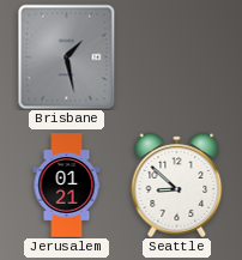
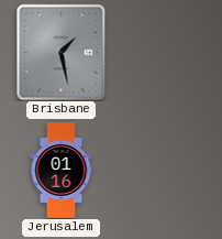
Jerusalem: 01:21 -> 01:16 (62, 171)
Seattle: 8:52 -> none (177, 185)
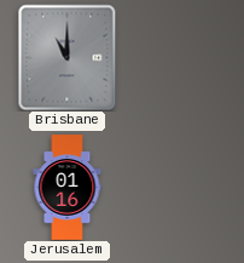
Brisbane: 1:28 -> 11:00 (68, 57)
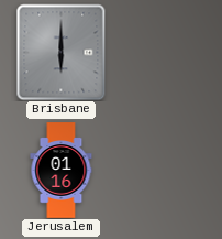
Brisbane: 11:00 -> 6:00 (62, 52)
